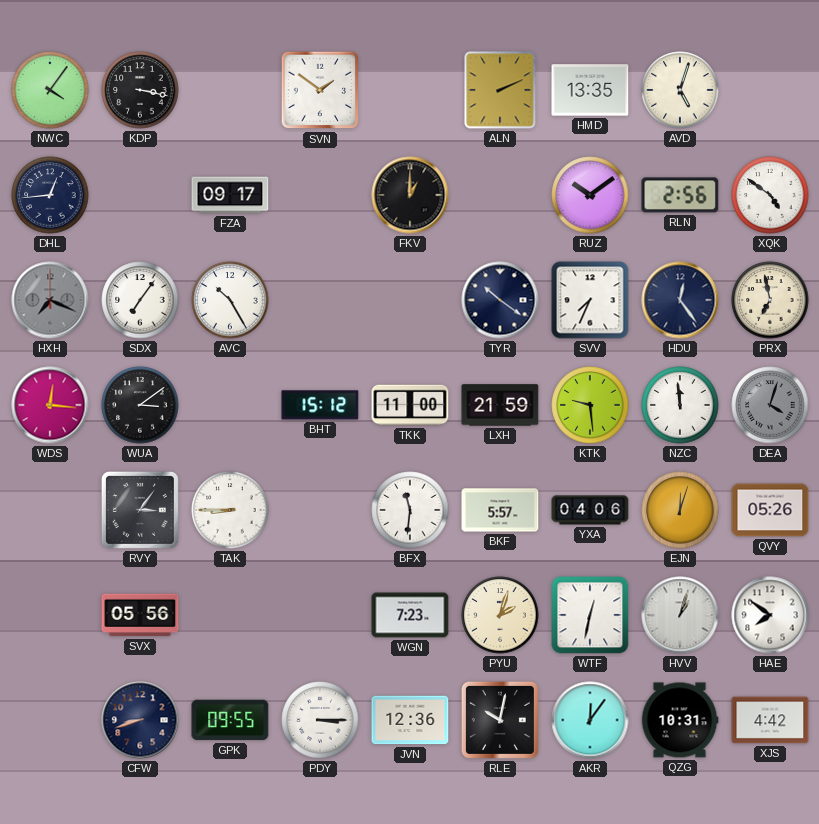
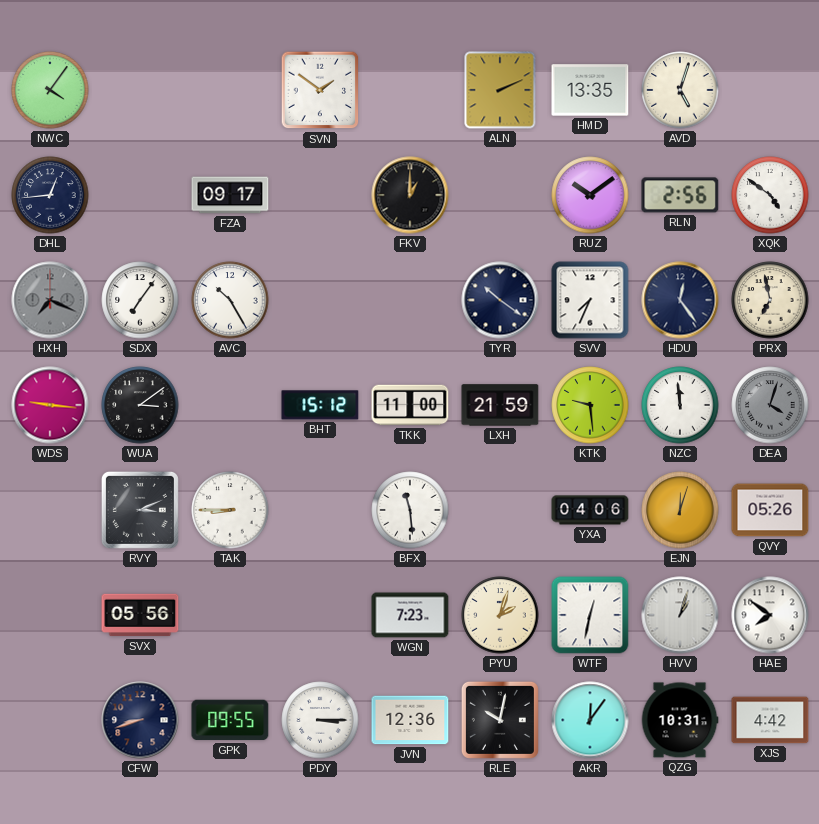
KDP: 3:17 -> none (140, 90)
WDS: 12:16 -> 9:16 (50, 405)
RVY: 3:06 -> 3:11 (140, 510)
BFX: 11:31 -> 11:29 (410, 510)
BKF: 5:57 -> none (500, 510)
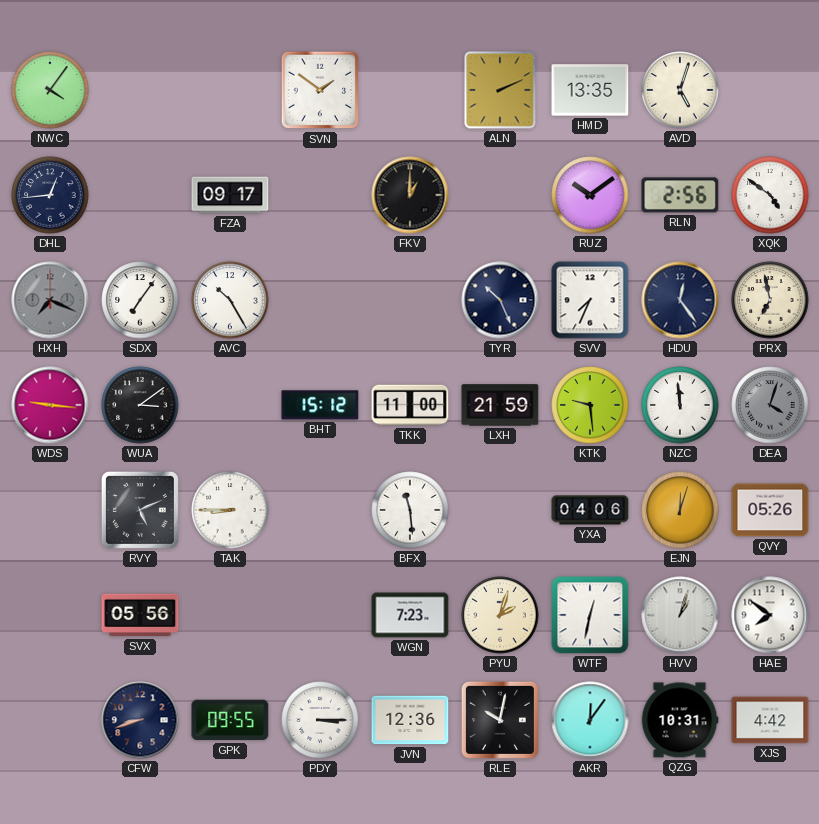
TYR: 10:21 -> 10:26 (500, 300)
RVY: 3:11 -> 5:11 (140, 510)
